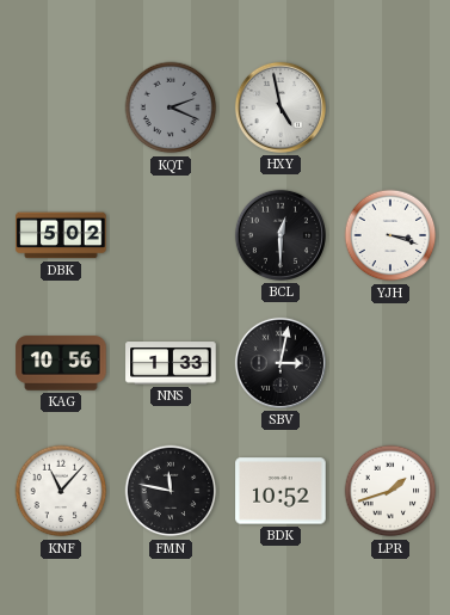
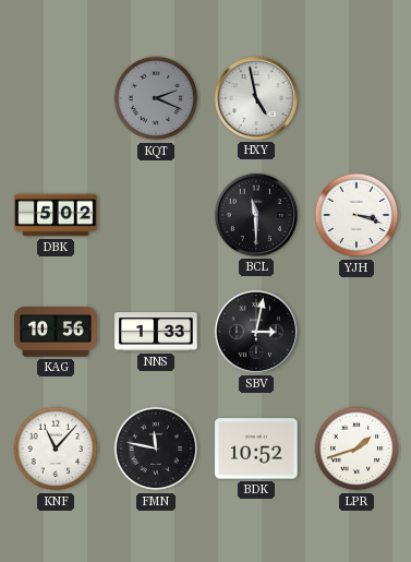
BCL: 12:30 -> 11:30 (256, 215)
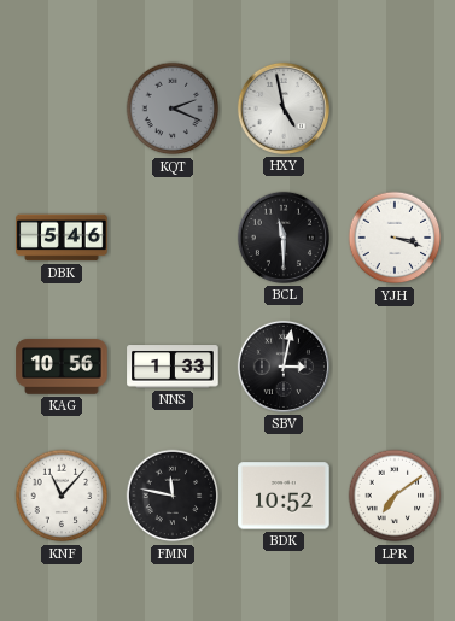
DBK: 5:02 -> 5:46 (62, 238)
LPR: 1:42 -> 7:09 (395, 496)
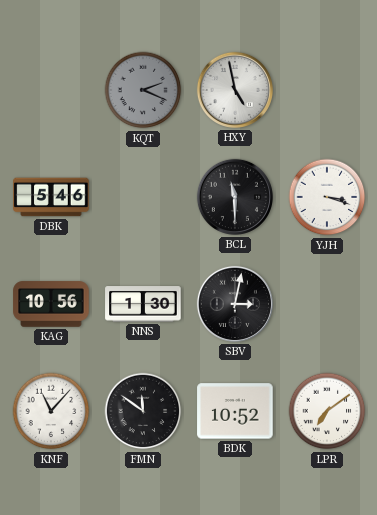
NNS: 1:33 -> 1:30 (143, 304)
FMN: 11:47 -> 11:51 (143, 411)
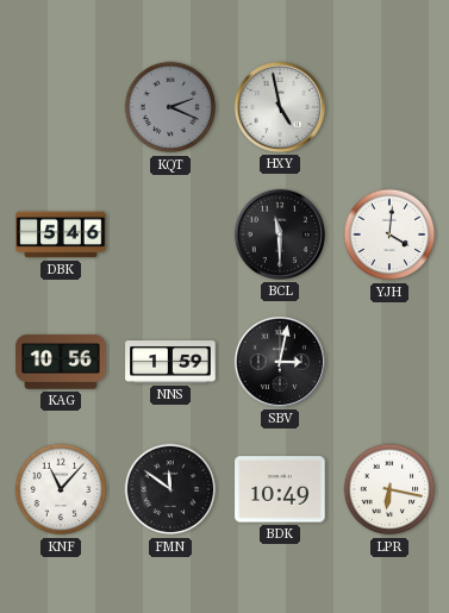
YJH: 3:18 -> 4:01 (389, 234)
NNS: 1:30 -> 1:59 (170, 362)
BDK: 10:52 -> 10:49 (280, 489)
LPR: 7:09 -> 6:17 (389, 489)
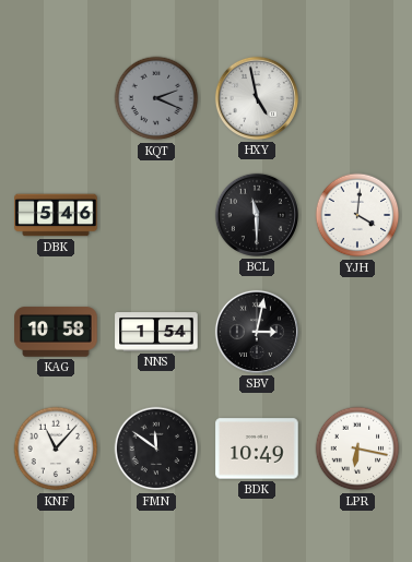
KAG: 10:56 -> 10:58 (56, 332)
NNS: 1:59 -> 1:54 (156, 332)
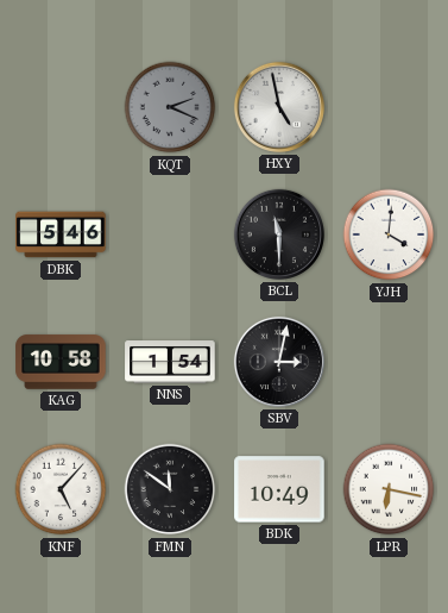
KNF: 11:07 -> 5:07 (61, 489)
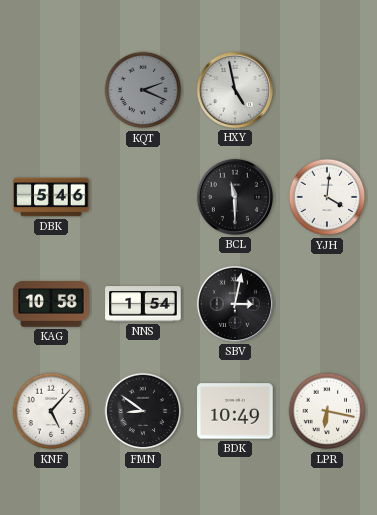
FMN: 11:51 -> 8:51 (143, 411)
